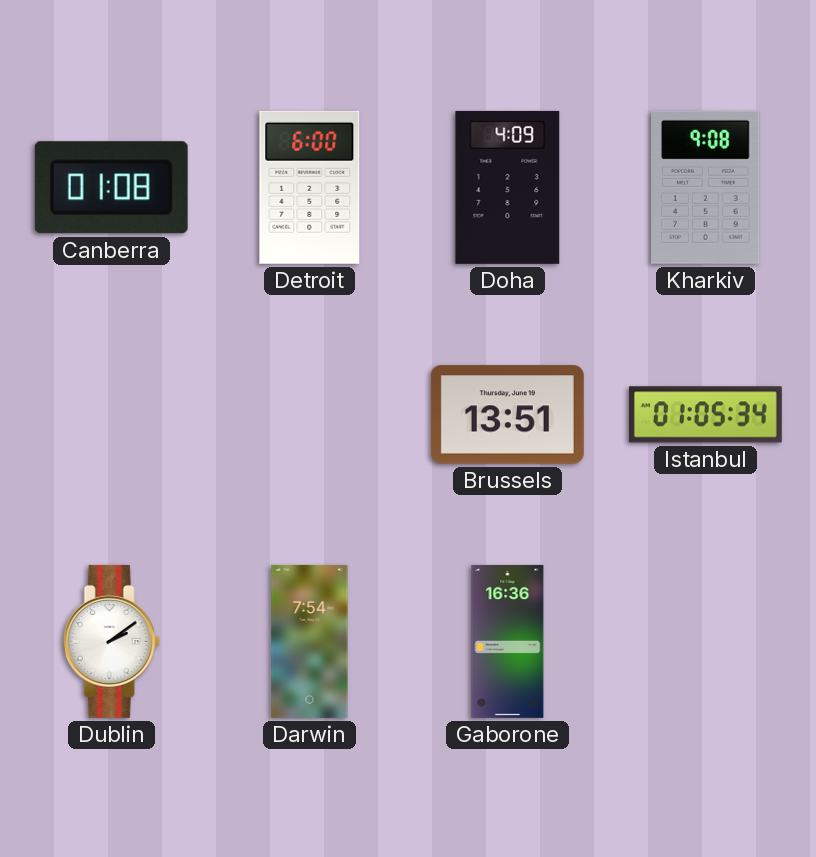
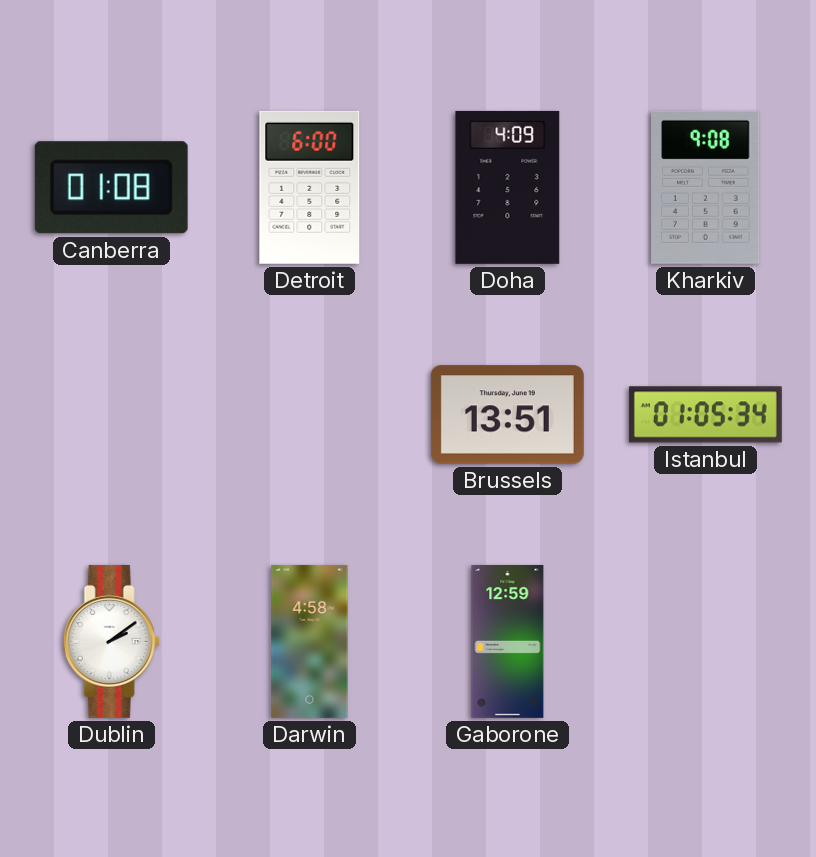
Darwin: 7:54 -> 4:58 (310, 641)
Gaborone: 16:36 -> 12:59 (508, 641)
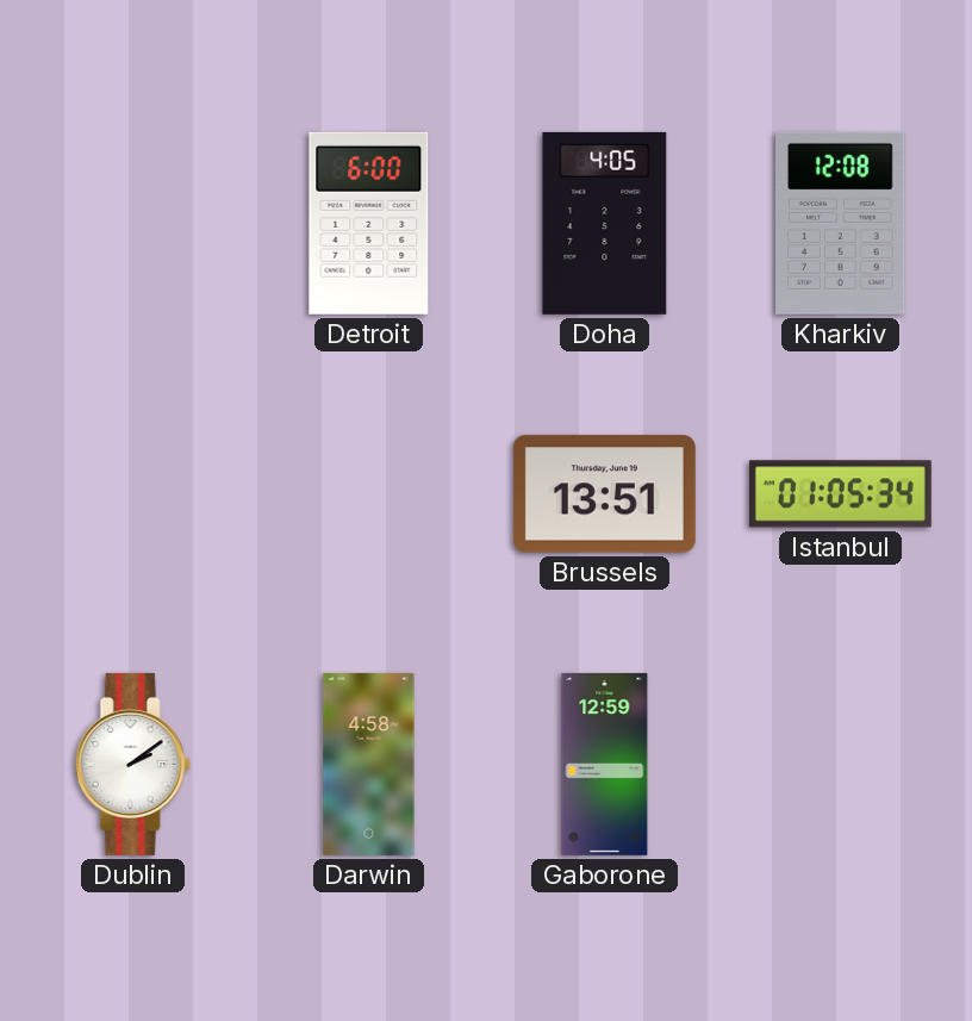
Canberra: 01:08 -> none (111, 188)
Doha: 4:09 -> 4:05 (605, 223)
Kharkiv: 9:08 -> 12:08 (841, 223)
